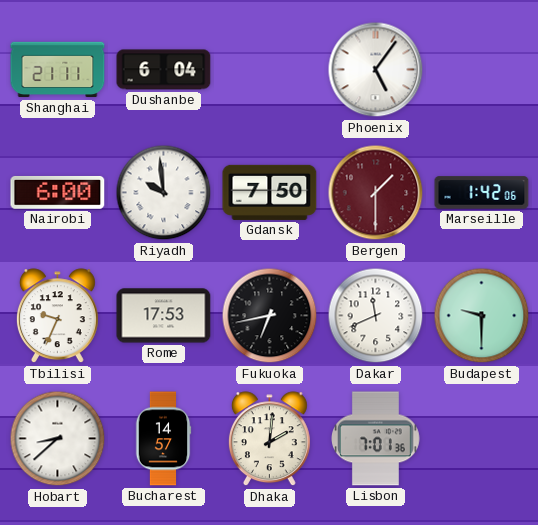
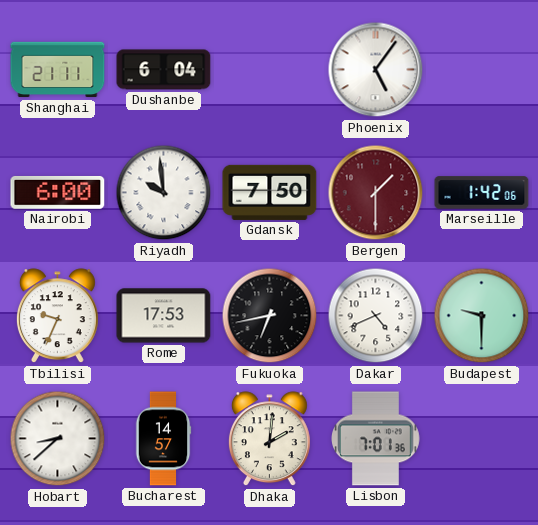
Dakar: 11:41 -> 4:41 (376, 316)
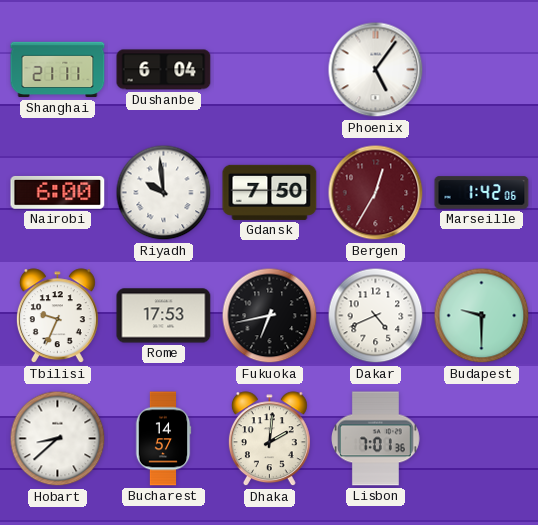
Bergen: 1:30 -> 12:35 (376, 193)
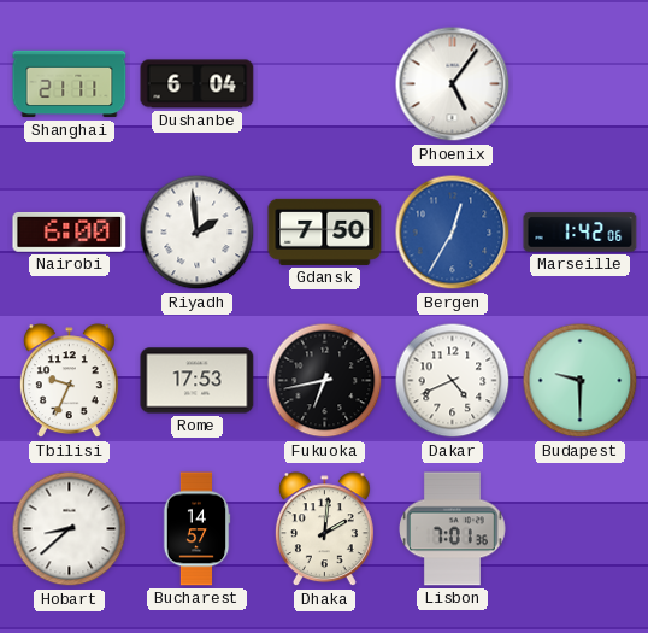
Riyadh: 9:59 -> 1:59 (198, 233)
Bergen dial: burgundy -> blue (453, 233)
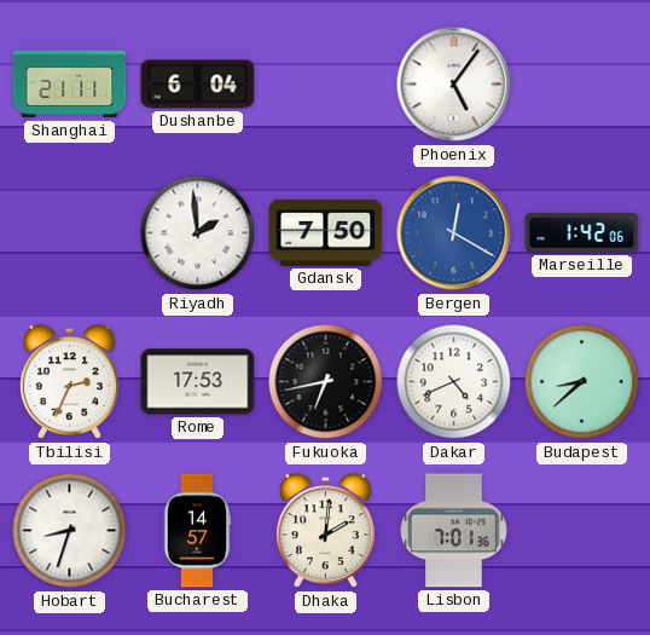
Nairobi: 6:00 -> none (70, 231)
Bergen: 12:35 -> 12:20 (454, 233)
Tbilisi: 9:34 -> 2:34 (69, 382)
Budapest: 9:30 -> 8:38 (582, 382)
Hobart: 8:38 -> 8:33 (70, 531)
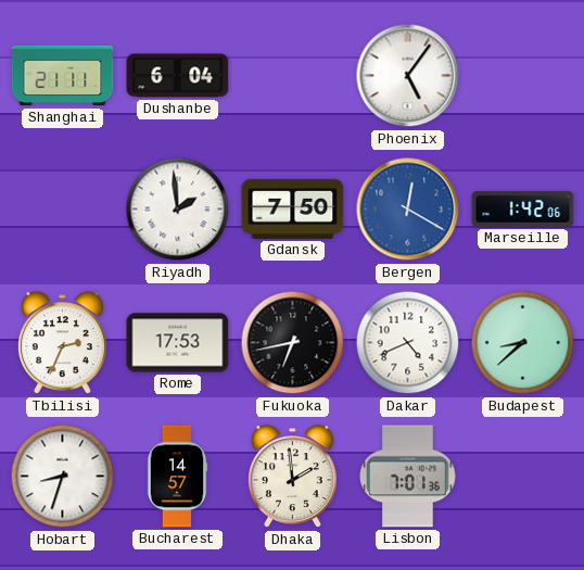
Dhaka: 2:01 -> 1:59 (292, 477)
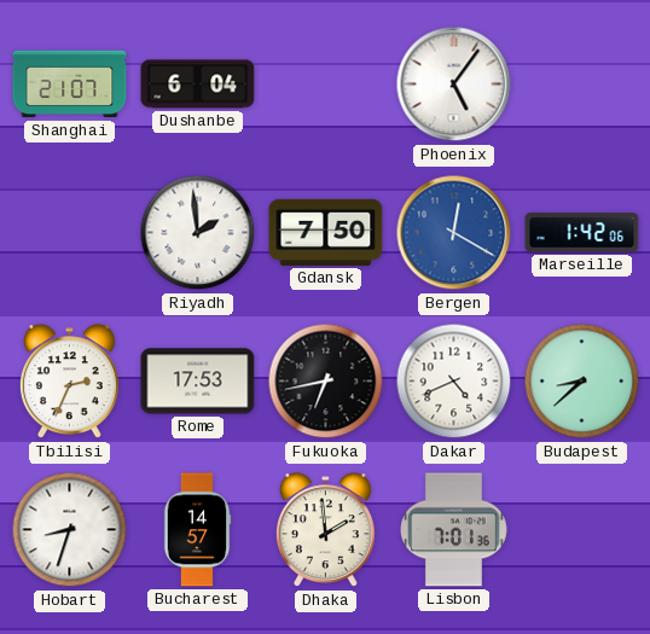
Shanghai: 21:11 -> 21:07 (70, 85)
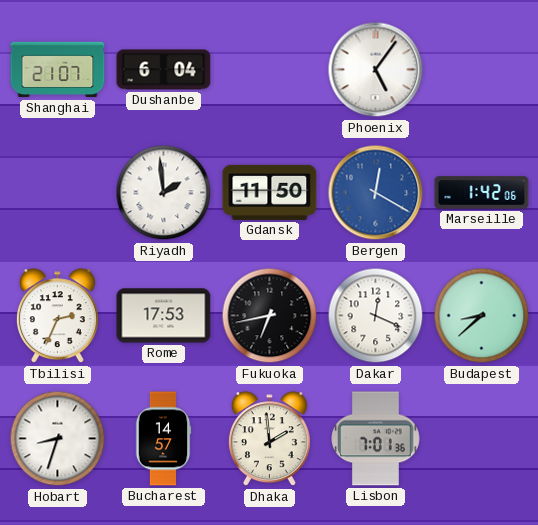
Gdansk: 7:50 -> 11:50 (270, 192)
Dakar: 4:41 -> 12:19 (376, 316)
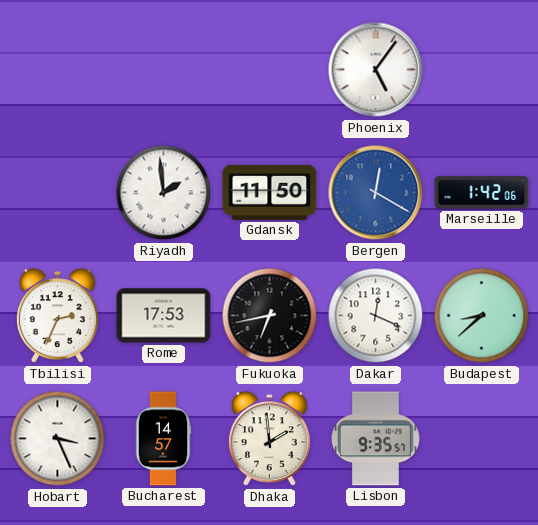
Shanghai: 21:07 -> none (58, 70)
Dushanbe: 6:04 -> none (164, 70)
Hobart: 8:33 -> 3:26 (58, 439)
Lisbon: 7:01 -> 9:35 (376, 439)
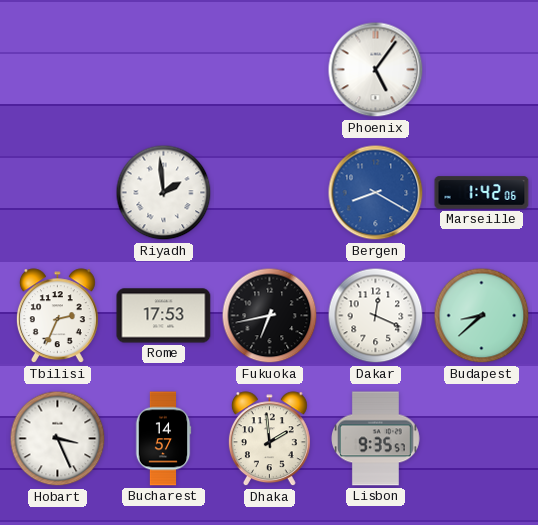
Gdansk: 11:50 -> none (270, 192)
Bergen: 12:20 -> 8:20 (376, 193)
